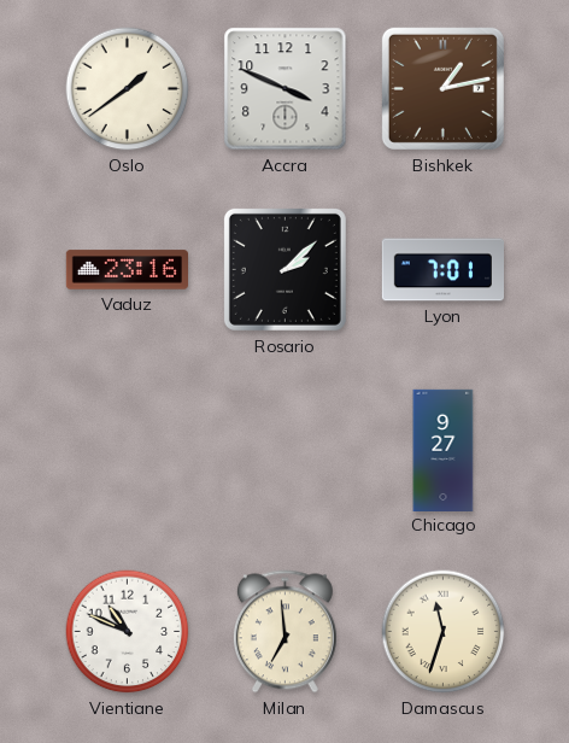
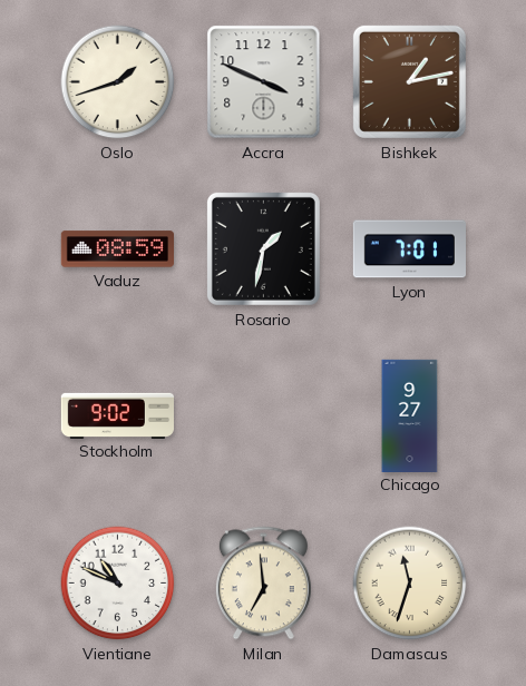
Oslo: 1:39 -> 1:42 (118, 82)
Vaduz: 23:16 -> 08:59 (117, 249)
Rosario: 2:08 -> 1:32 (263, 248)
Stockholm: none -> 9:02 (117, 415)
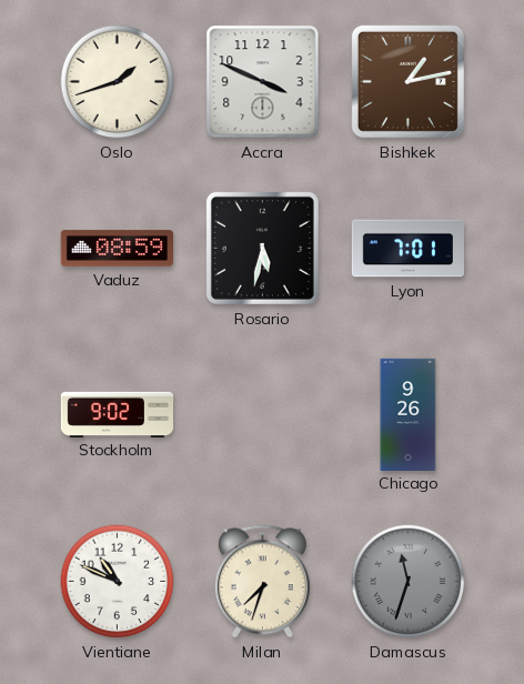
Rosario: 1:32 -> 5:32 (262, 248)
Chicago: 9:27 -> 9:26 (409, 414)
Milan: 6:59 -> 7:33 (262, 582)
Damascus dial: cream -> grey (409, 582)
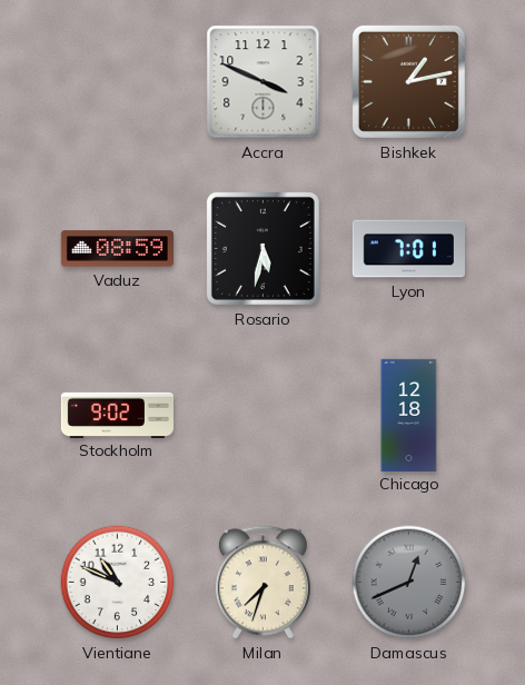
Oslo: 1:42 -> none (118, 82)
Chicago: 9:26 -> 12:18 (409, 415)
Damascus: 11:33 -> 12:41 (409, 583)
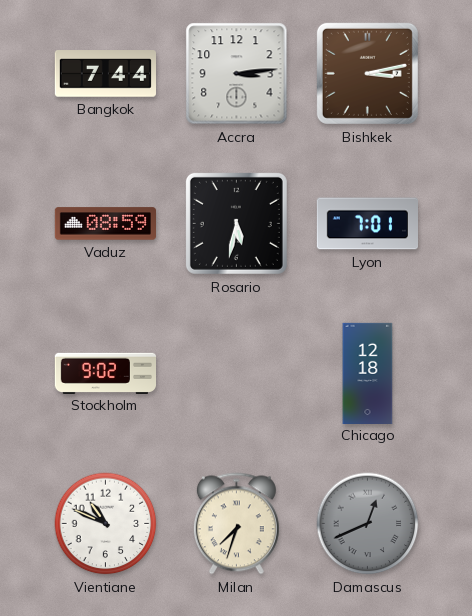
Bangkok: none -> 7:44 (105, 74)
Accra: 3:49 -> 3:14 (237, 74)
Bishkek: 1:13 -> 3:13 (367, 73)
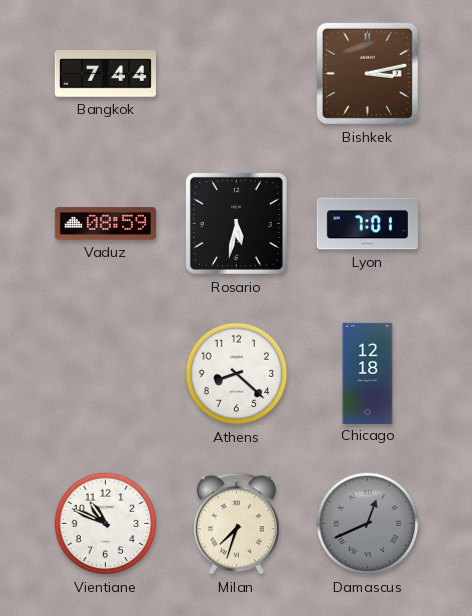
Accra: 3:14 -> none (237, 74)
Stockholm: 9:02 -> none (105, 373)
Athens: none -> 8:22 (237, 374)
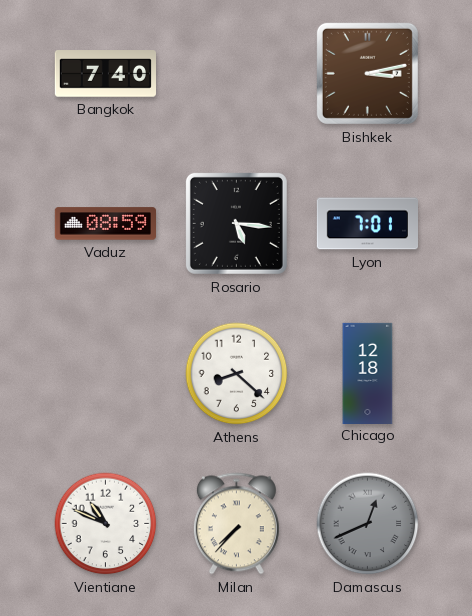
Bangkok: 7:44 -> 7:40 (105, 74)
Rosario: 5:32 -> 5:16 (236, 223)
Milan: 7:33 -> 7:37 (236, 524)
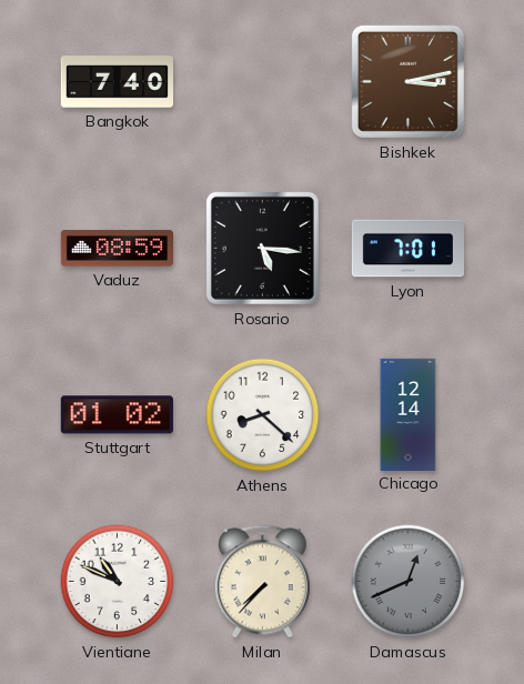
Stuttgart: none -> 01:02 (117, 415)
Chicago: 12:18 -> 12:14 (409, 414)
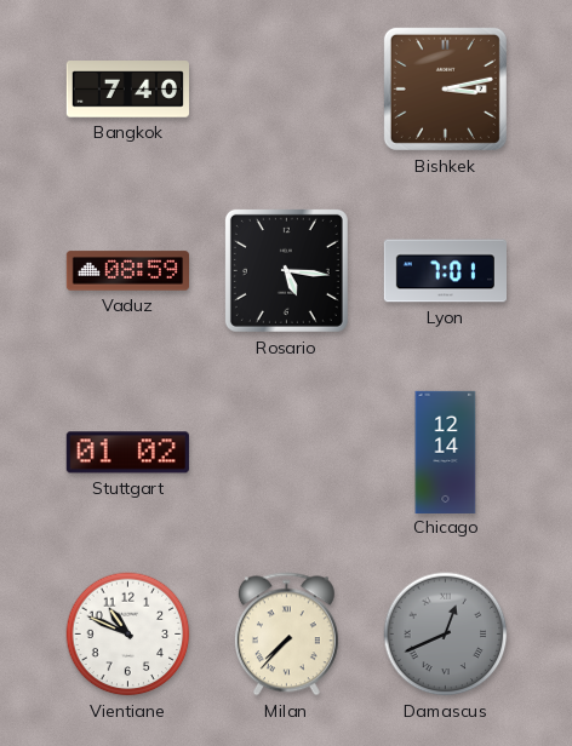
Athens: 8:22 -> none (263, 415)
